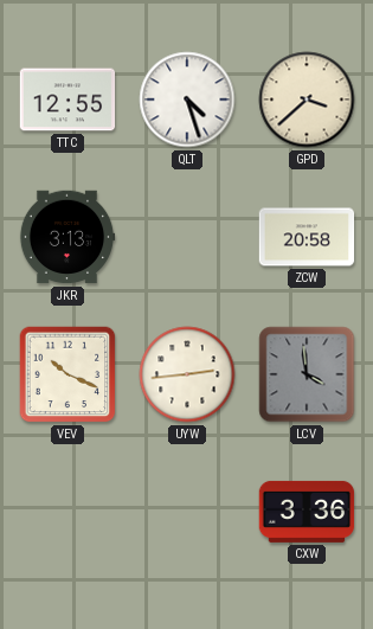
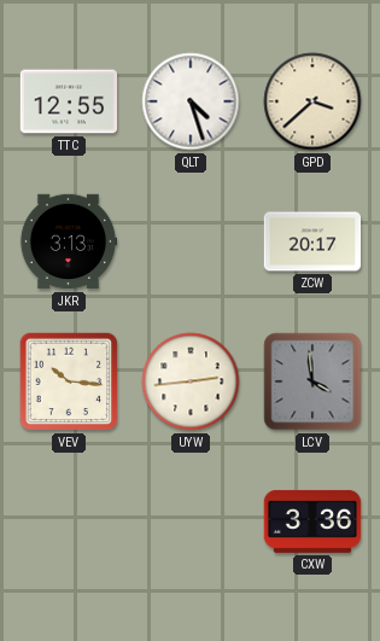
ZCW: 20:58 -> 20:17 (312, 241)
VEV: 10:19 -> 10:16 (69, 381)
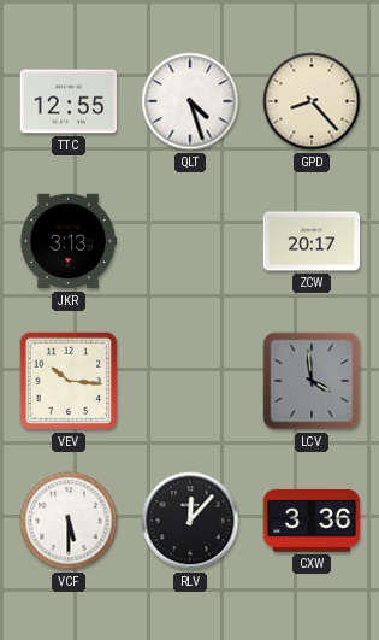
GPD: 3:38 -> 8:23 (312, 101)
UYW: 2:44 -> none (191, 381)
VCF: none -> 5:30 (69, 521)
RLV: none -> 12:07 (190, 521)
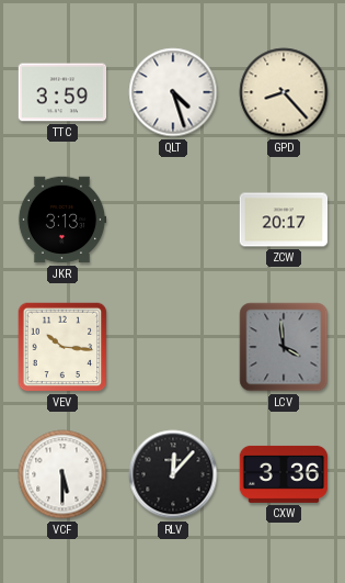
TTC: 12:55 -> 3:59 (62, 92)
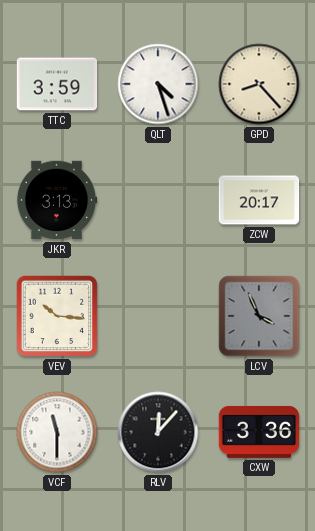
LCV: 3:59 -> 3:56 (259, 316)
VCF: 5:30 -> 11:30 (57, 432)
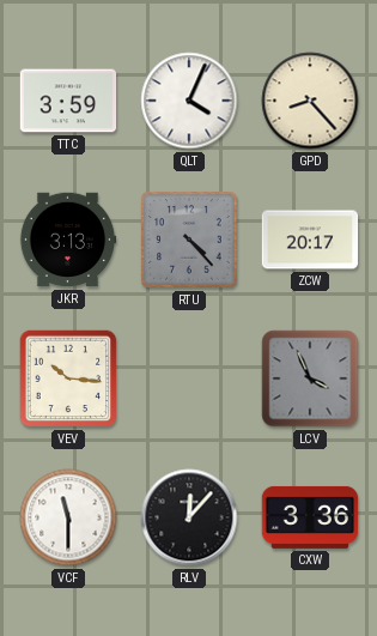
QLT: 4:27 -> 4:04 (189, 101)
RTU: none -> 4:23 (189, 240)
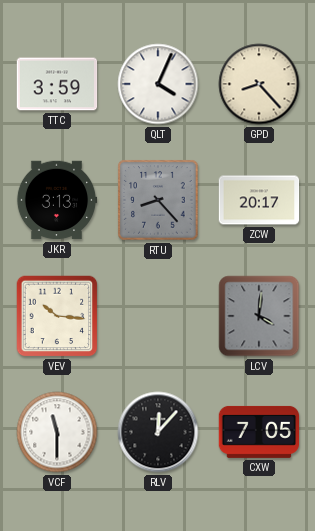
RTU: 4:23 -> 8:23 (158, 200)
LCV: 3:56 -> 4:01 (259, 316)
CXW: 3:36 -> 7:05 (259, 432)
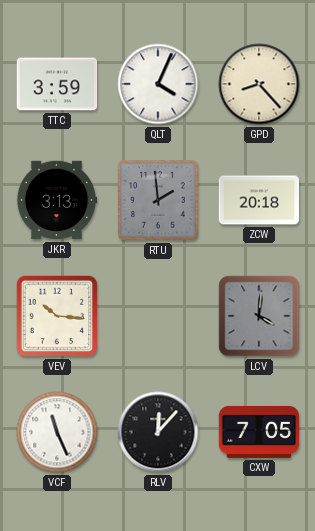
RTU: 8:23 -> 1:59 (158, 200)
ZCW: 20:17 -> 20:18 (259, 200)
VCF: 11:30 -> 11:26 (57, 432)
